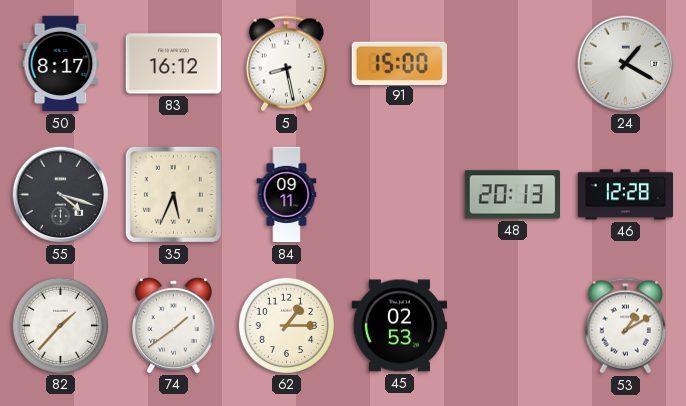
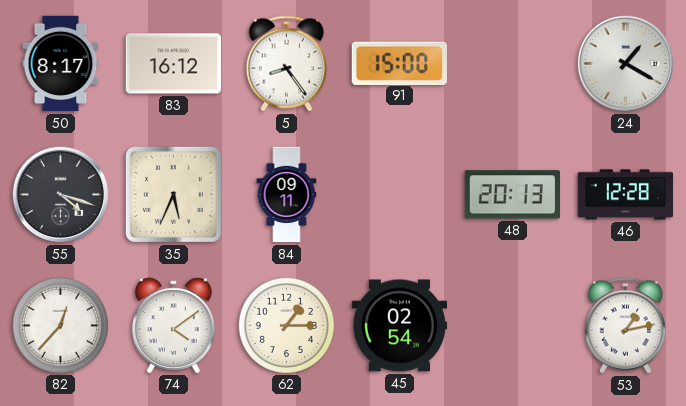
5: 8:28 -> 8:24 (286, 64)
82: 1:37 -> 12:37 (60, 325)
74: 1:39 -> 4:09 (173, 325)
45: 02:53 -> 02:54 (400, 326)
53: 1:10 -> 1:13 (625, 326)
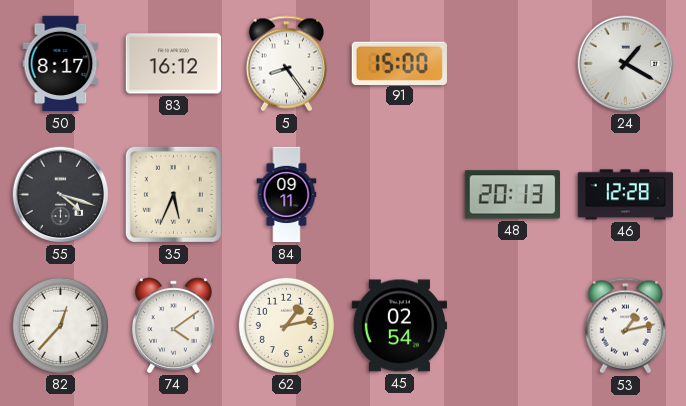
62: 1:15 -> 1:13 (286, 325)
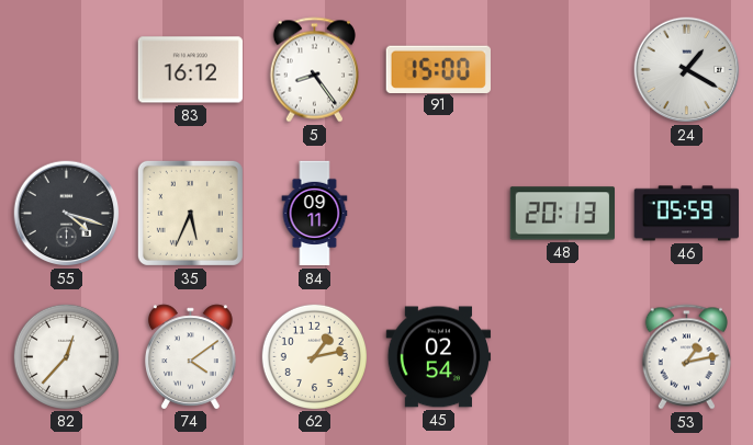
50: 8:17 -> none (61, 64)
46: 12:28 -> 05:59 (687, 214)
